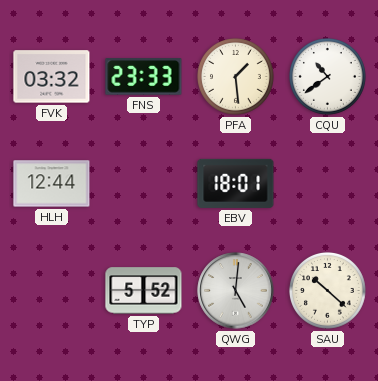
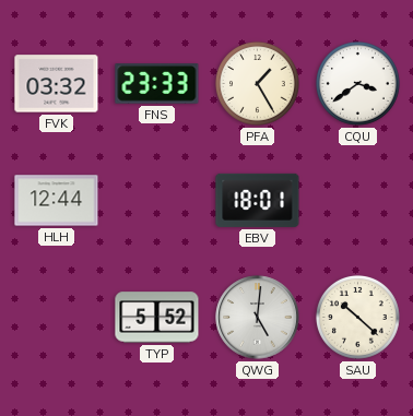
PFA: 1:29 -> 1:25 (258, 83)
CQU: 10:39 -> 3:39 (358, 83)
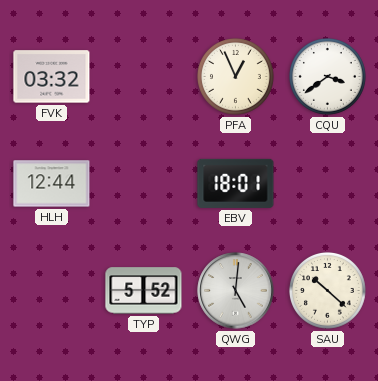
FNS: 23:33 -> none (157, 84)
PFA: 1:25 -> 12:56 (236, 76)
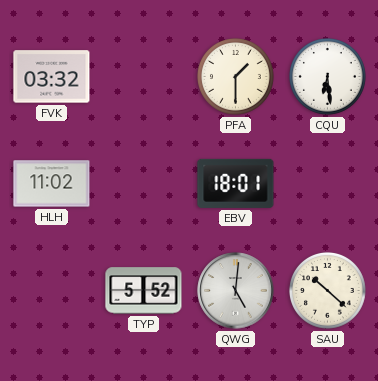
PFA: 12:56 -> 1:30 (236, 76)
CQU: 3:39 -> 6:29 (328, 76)
HLH: 12:44 -> 11:02 (52, 184)
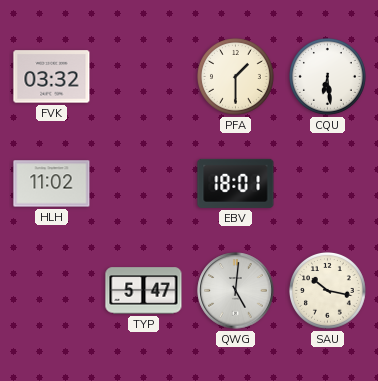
TYP: 5:52 -> 5:47 (144, 291)
SAU: 10:22 -> 10:17 (328, 290)
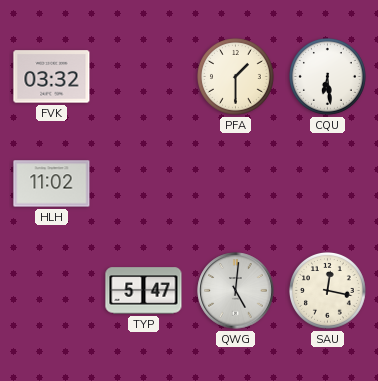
EBV: 18:01 -> none (236, 183)
SAU: 10:17 -> 12:17 (328, 290)
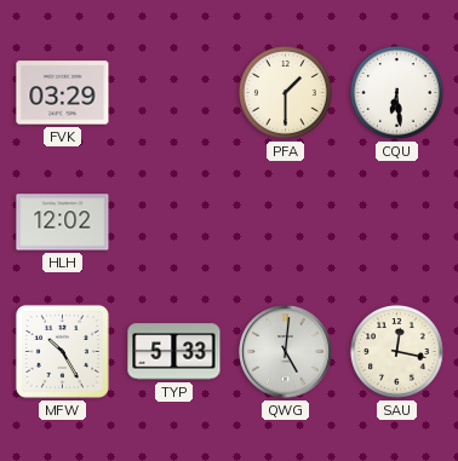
FVK: 03:32 -> 03:29 (63, 93)
HLH: 11:02 -> 12:02 (63, 223)
MFW: none -> 10:25 (62, 351)
TYP: 5:47 -> 5:33 (174, 352)
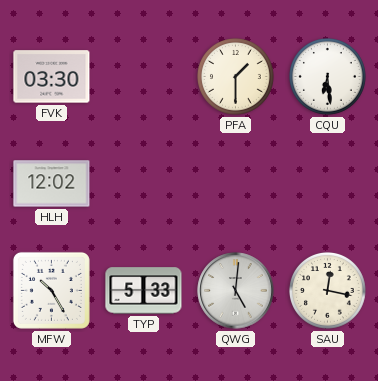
FVK: 03:29 -> 03:30 (52, 77)
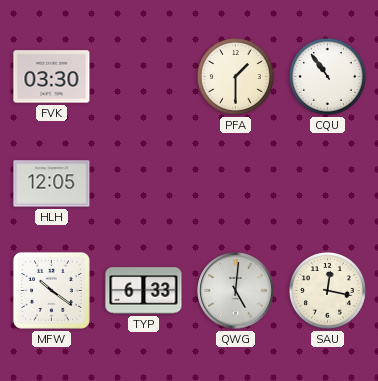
CQU: 6:29 -> 10:54 (328, 76)
HLH: 12:02 -> 12:05 (52, 184)
MFW: 10:25 -> 10:21 (51, 290)
TYP: 5:33 -> 6:33 (144, 291)
